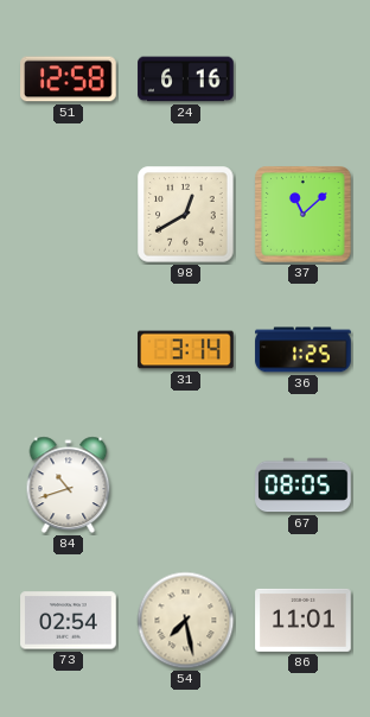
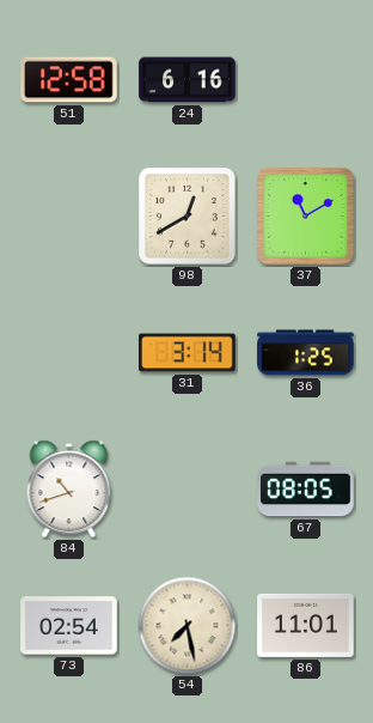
37: 11:08 -> 11:10 (306, 217)
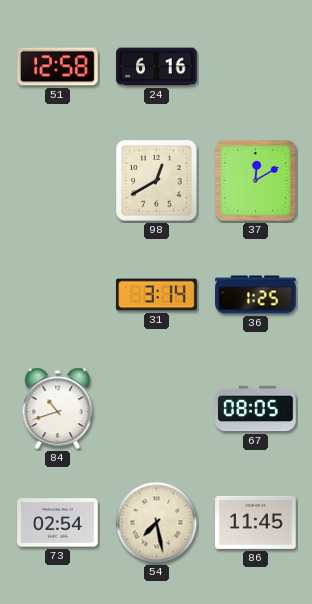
37: 11:10 -> 12:10 (256, 181)
86: 11:01 -> 11:45 (256, 522)
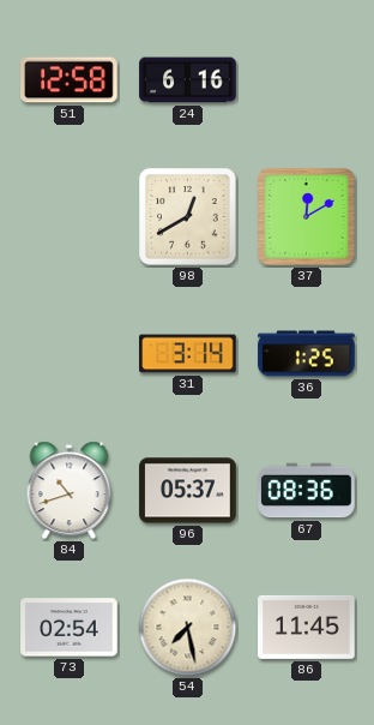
96: none -> 05:37 (188, 491)
67: 08:05 -> 08:36 (307, 491)
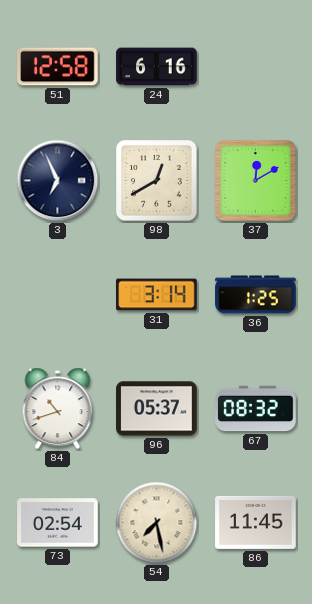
3: none -> 6:56 (58, 181)
67: 08:36 -> 08:32 (256, 409)
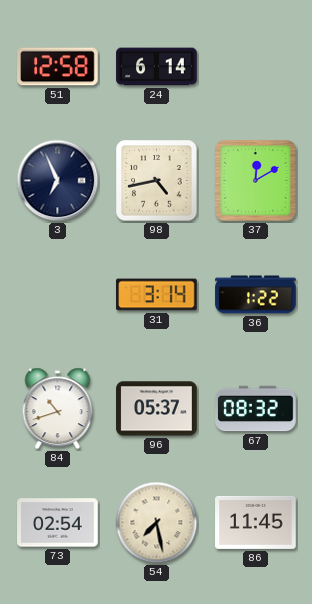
24: 6:16 -> 6:14 (157, 67)
98: 12:40 -> 4:43 (157, 181)
36: 1:25 -> 1:22 (256, 295)
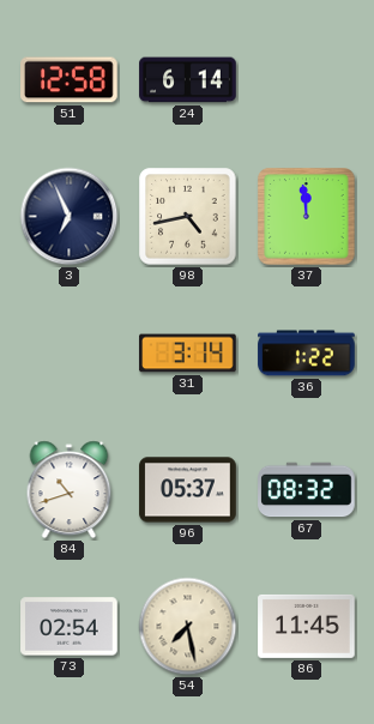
37: 12:10 -> 11:59 (307, 217)
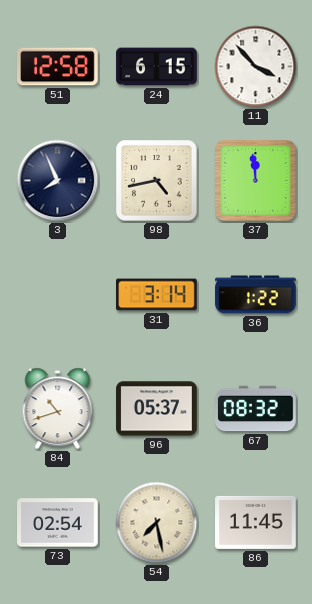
24: 6:14 -> 6:15 (157, 67)
11: none -> 3:53 (256, 67)
3: 6:56 -> 7:56 (58, 181)
